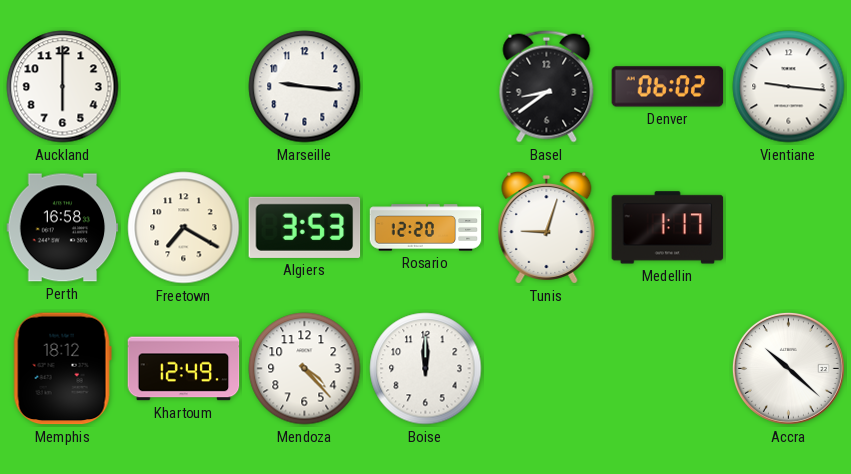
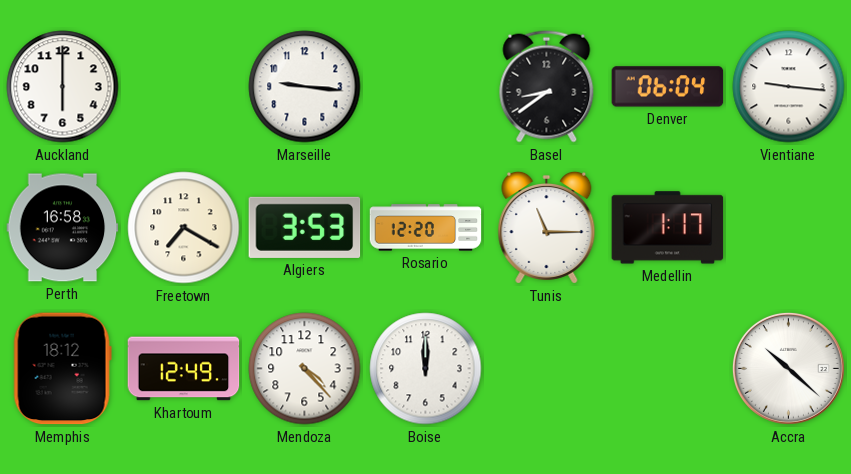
Denver: 06:02 -> 06:04 (668, 87)
Tunis: 9:03 -> 11:15 (547, 227)
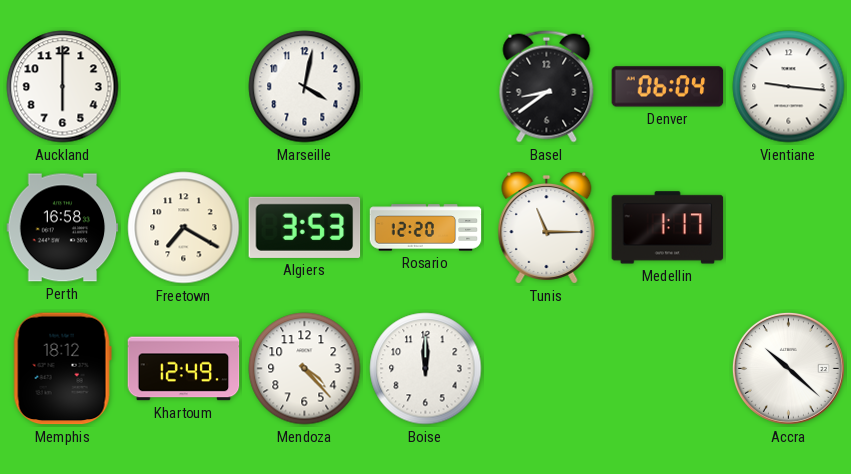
Marseille: 9:16 -> 4:02 (305, 87)
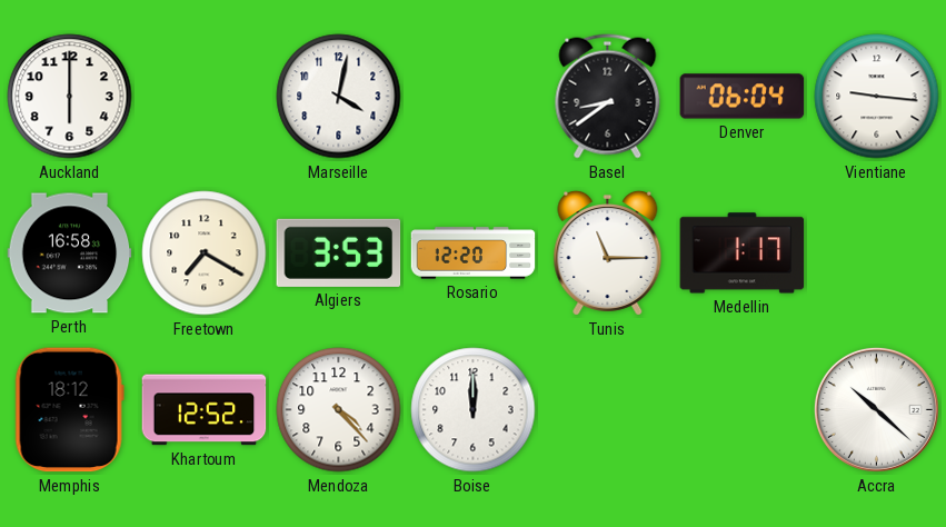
Khartoum: 12:49 -> 12:52 (205, 410)
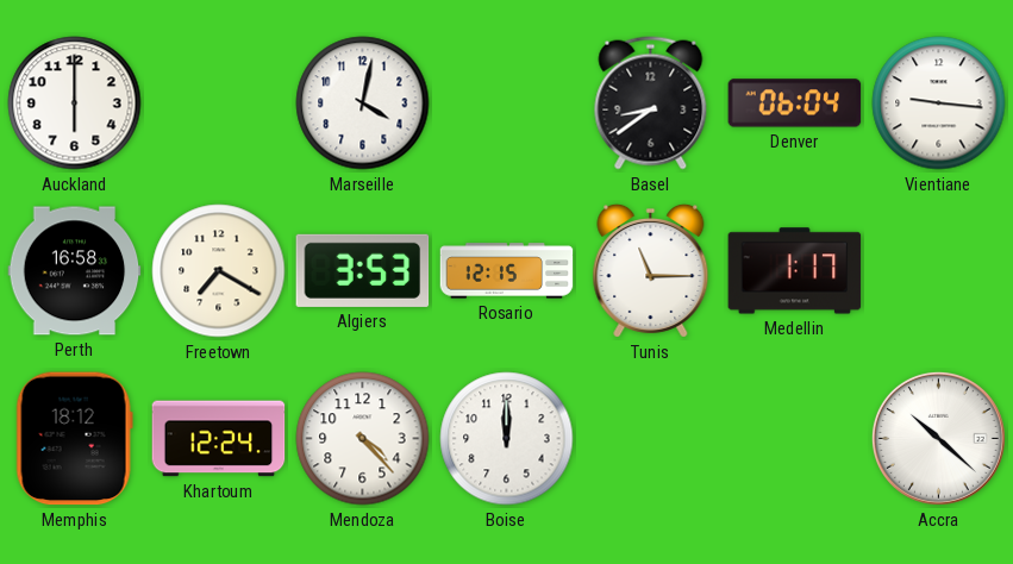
Rosario: 12:20 -> 12:15 (507, 271)
Khartoum: 12:52 -> 12:24 (219, 439)
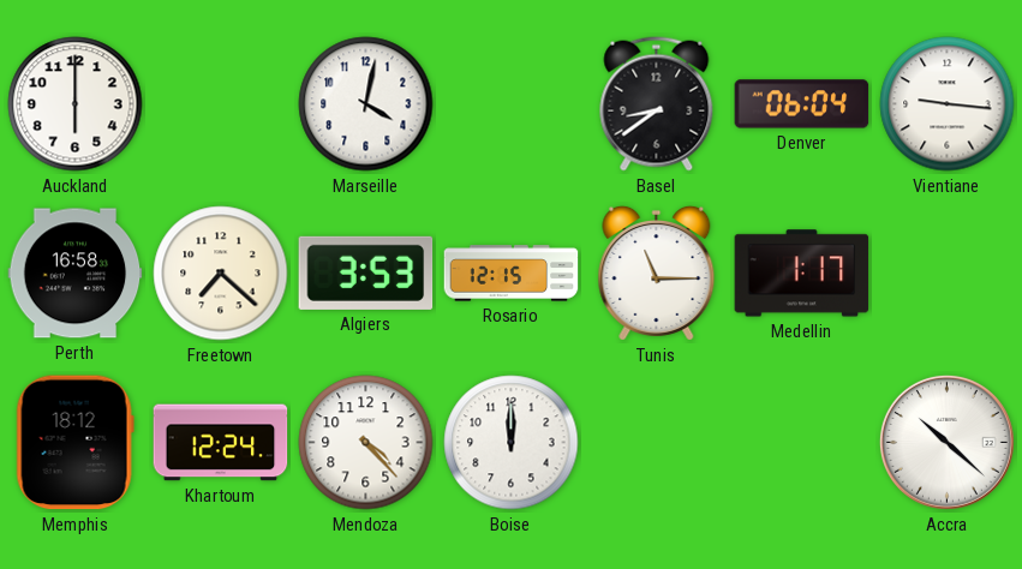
Freetown: 7:20 -> 7:22 (221, 274)
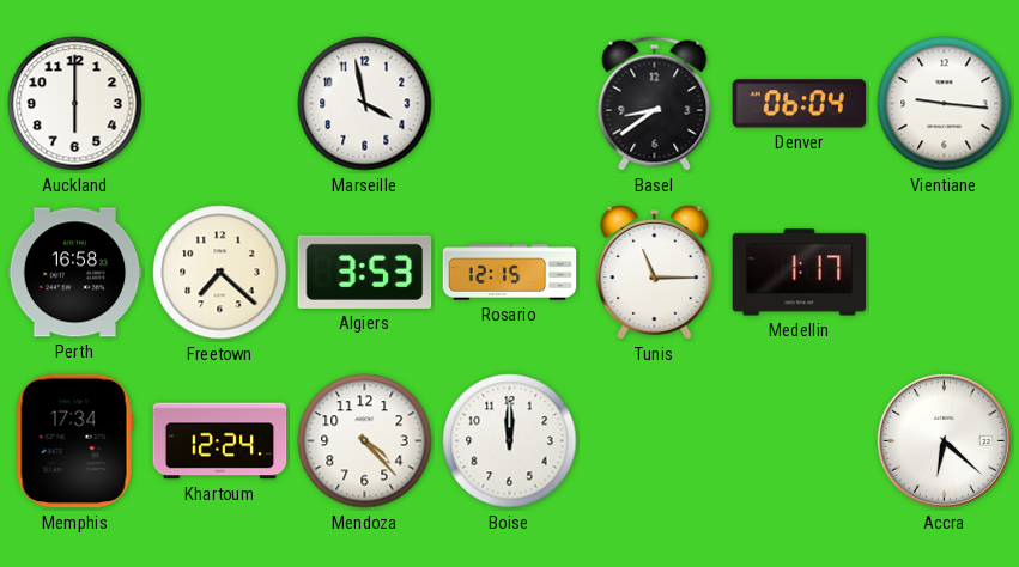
Marseille: 4:02 -> 3:58 (365, 104)
Memphis: 18:12 -> 17:34 (74, 441)
Accra: 10:22 -> 6:22 (944, 440)
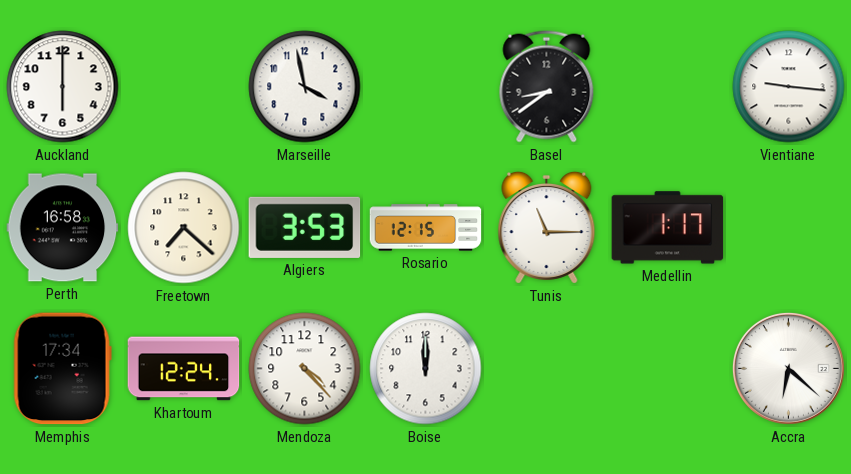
Denver: 06:04 -> none (800, 104)
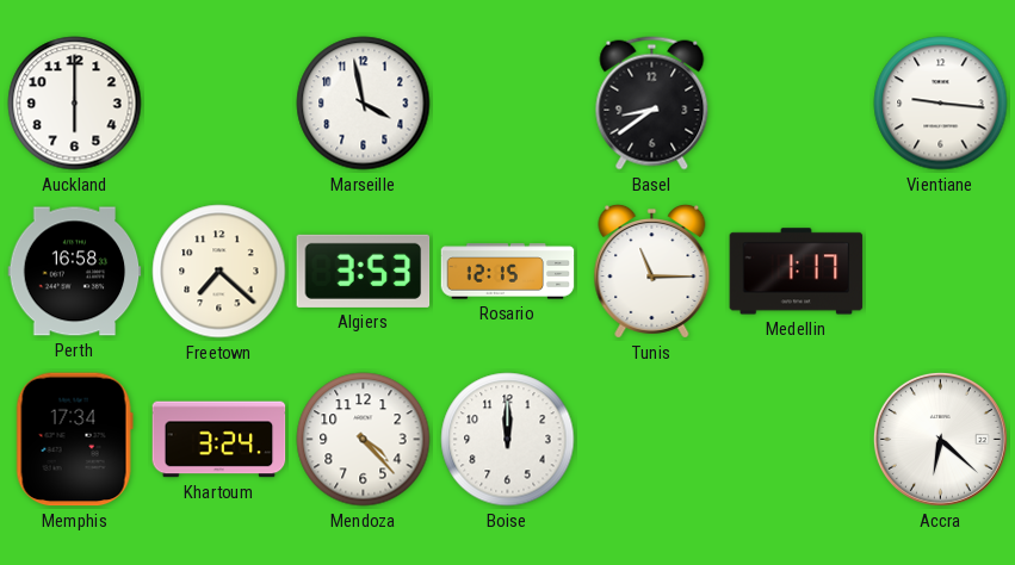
Khartoum: 12:24 -> 3:24 (219, 440)
